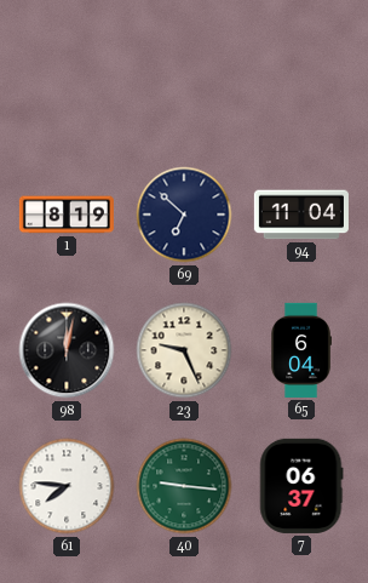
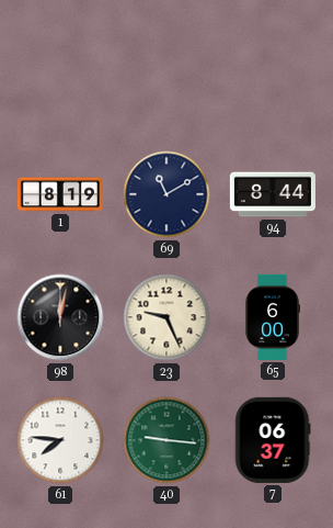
69: 6:52 -> 11:10 (166, 194)
94: 11:04 -> 8:44 (273, 194)
65: 6:04 -> 6:00 (272, 317)
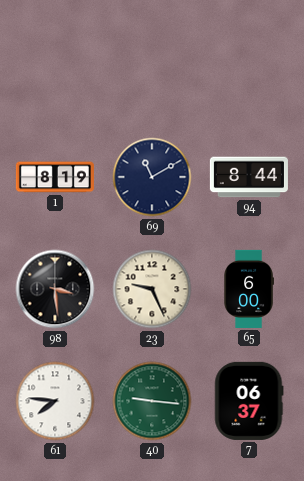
98: 12:02 -> 3:29 (55, 289)
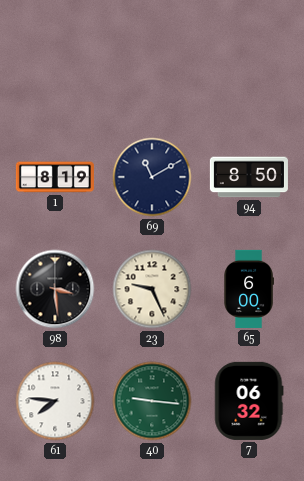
94: 8:44 -> 8:50 (249, 177)
7: 06:37 -> 06:32 (249, 401)
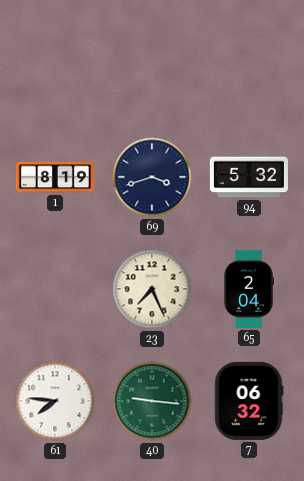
69: 11:10 -> 3:42 (152, 177)
94: 8:50 -> 5:32 (249, 177)
98: 3:29 -> none (55, 289)
23: 9:26 -> 7:26 (152, 289)
65: 6:00 -> 2:04 (248, 289)
